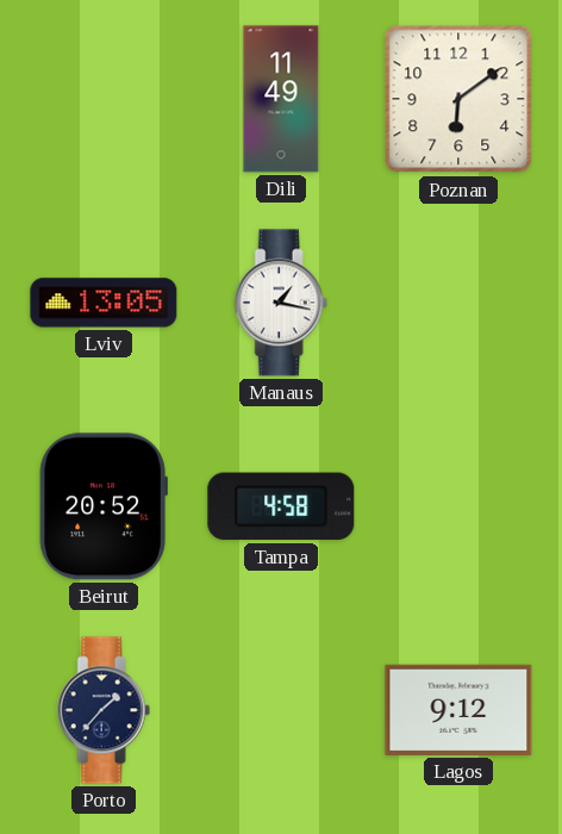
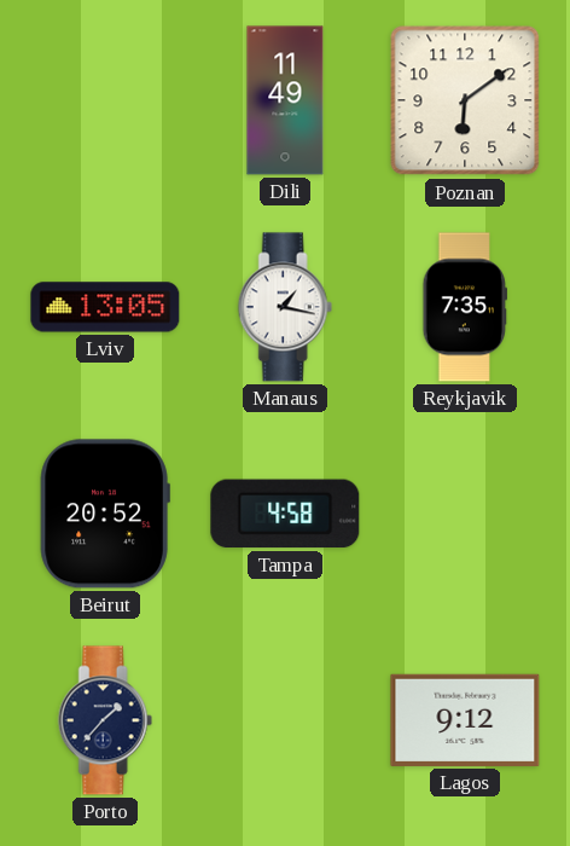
Reykjavik: none -> 7:35 (465, 307)
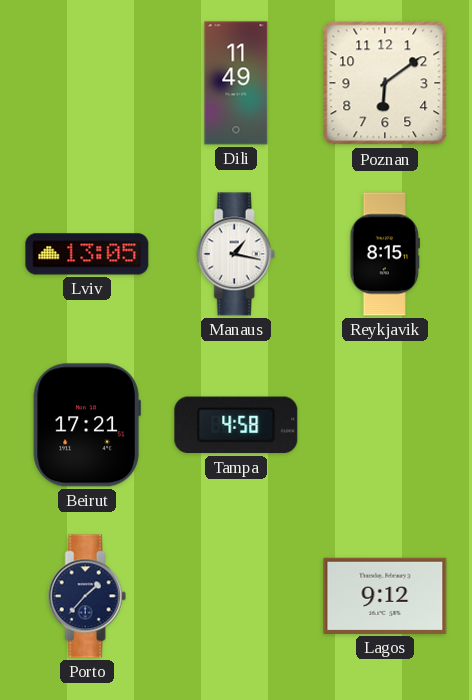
Reykjavik: 7:35 -> 8:15 (385, 254)
Beirut: 20:52 -> 17:21 (87, 425)
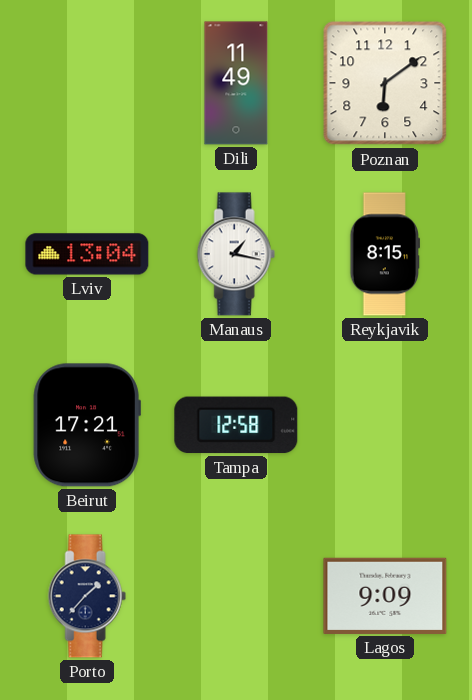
Lviv: 13:05 -> 13:04 (87, 254)
Tampa: 4:58 -> 12:58 (236, 425)
Lagos: 9:12 -> 9:09 (385, 596)
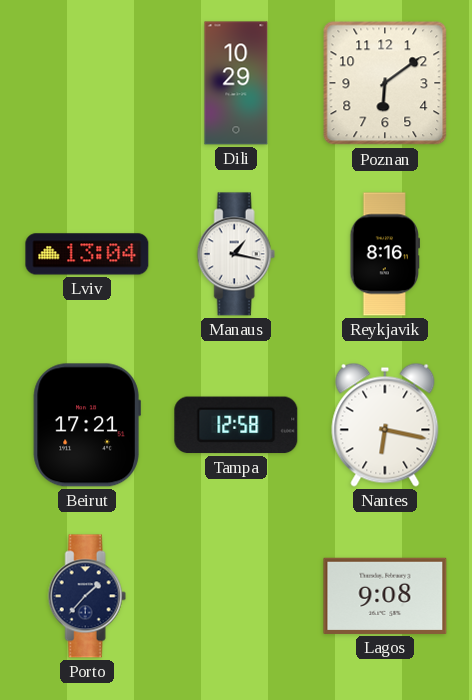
Dili: 11:49 -> 10:29 (236, 83)
Reykjavik: 8:15 -> 8:16 (385, 254)
Nantes: none -> 6:17 (385, 425)
Lagos: 9:09 -> 9:08 (385, 596)
